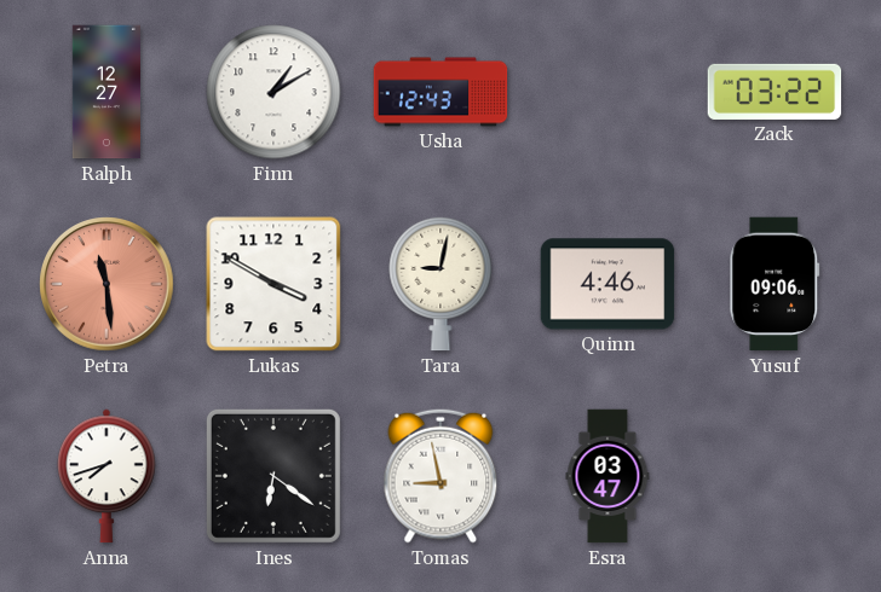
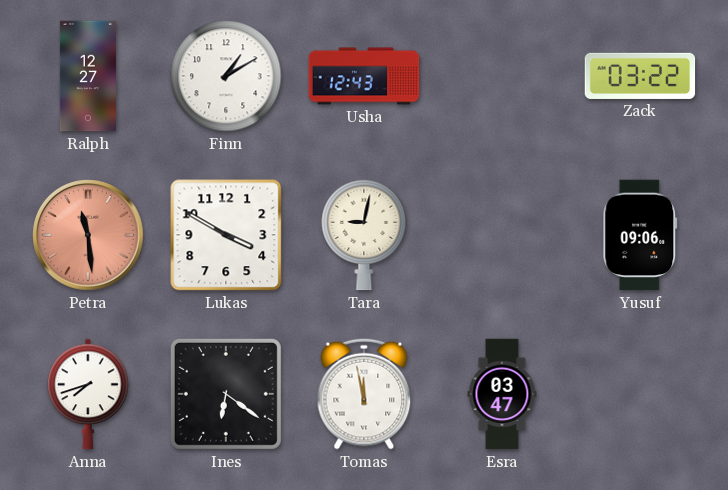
Quinn: 4:46 -> none (608, 284)
Tomas: 8:58 -> 11:58 (364, 394)
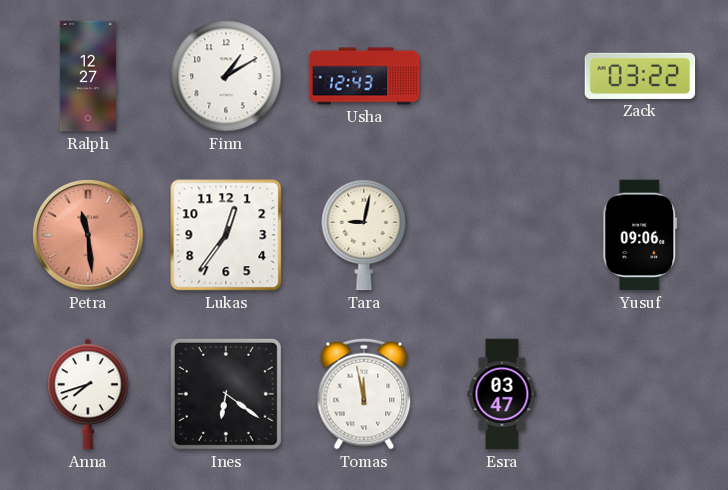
Lukas: 3:50 -> 12:36 (226, 235)
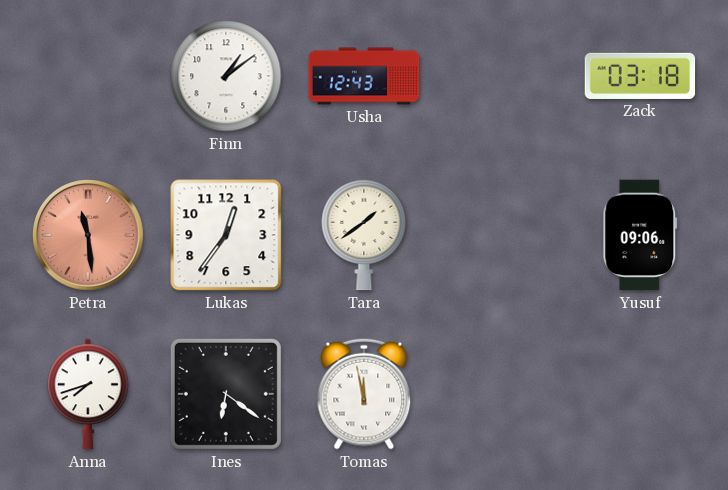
Ralph: 12:27 -> none (88, 76)
Finn: 1:10 -> 1:09 (226, 76)
Zack: 03:22 -> 03:18 (640, 76)
Tara: 9:02 -> 1:39 (364, 235)
Esra: 03:47 -> none (502, 394)
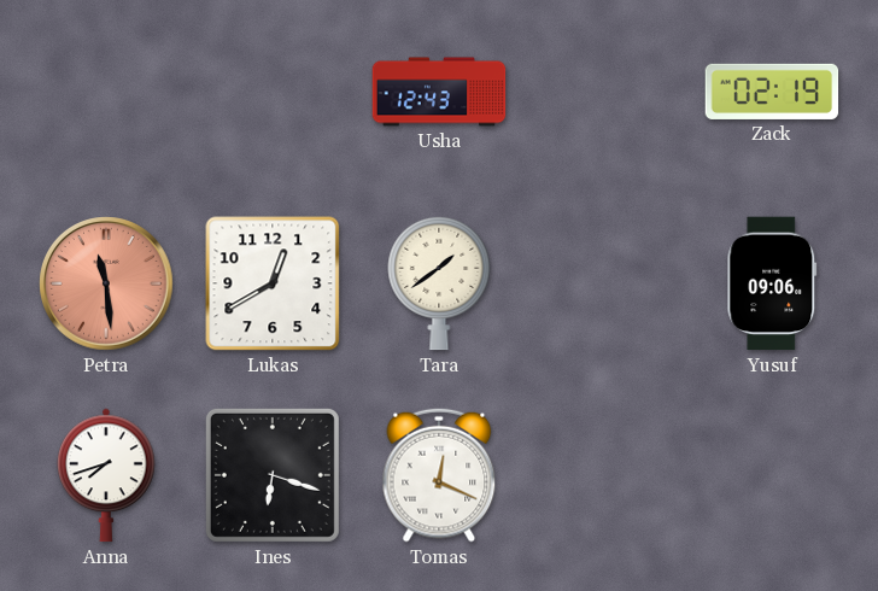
Finn: 1:09 -> none (226, 76)
Zack: 03:18 -> 02:19 (772, 92)
Lukas: 12:36 -> 12:40 (273, 283)
Ines: 6:21 -> 6:18 (273, 475)
Tomas: 11:58 -> 12:19 (439, 475)
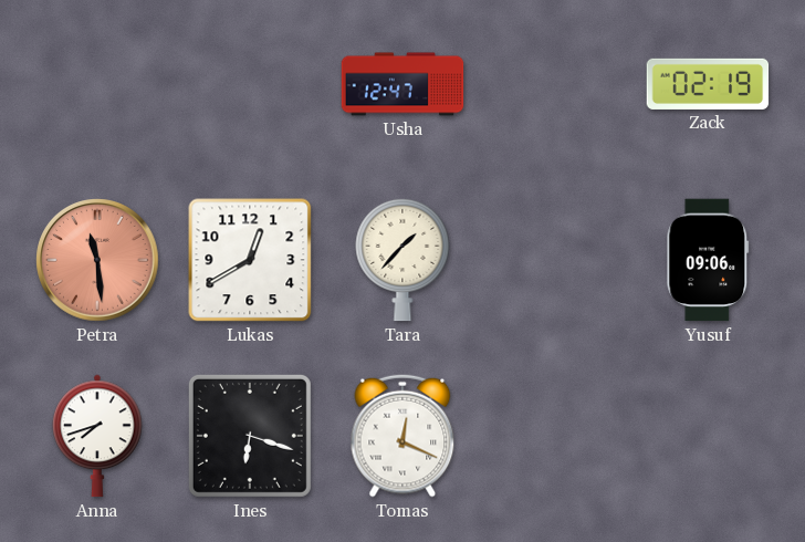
Usha: 12:43 -> 12:47 (402, 84)
Tara: 1:39 -> 1:37 (402, 260)
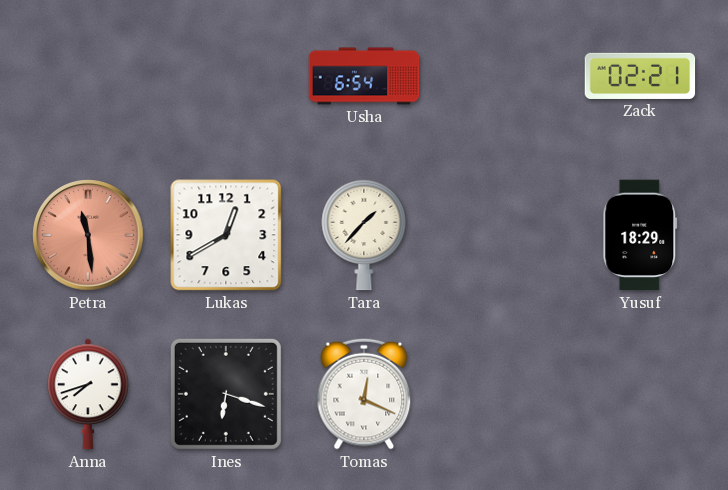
Usha: 12:47 -> 6:54 (364, 76)
Zack: 02:19 -> 02:21 (640, 76)
Yusuf: 09:06 -> 18:29 (640, 235)
